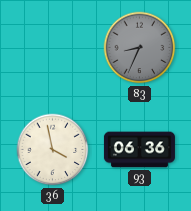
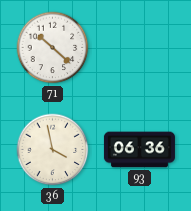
71: none -> 10:22 (53, 48)
83: 8:34 -> none (140, 48)
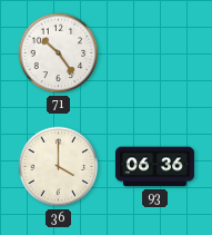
71: 10:22 -> 10:24 (59, 53)
36: 3:58 -> 4:00 (59, 167)
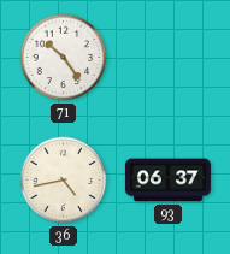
36: 4:00 -> 4:43 (64, 181)
93: 06:36 -> 06:37 (167, 181)
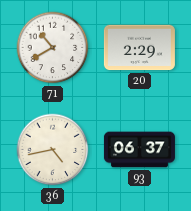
71: 10:24 -> 10:40 (53, 48)
20: none -> 2:29 (139, 48)
